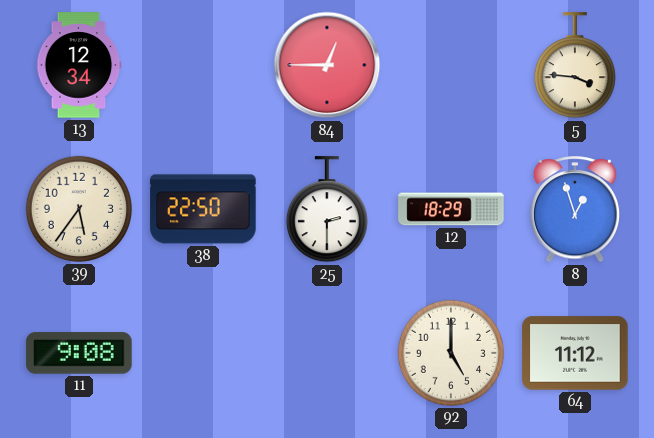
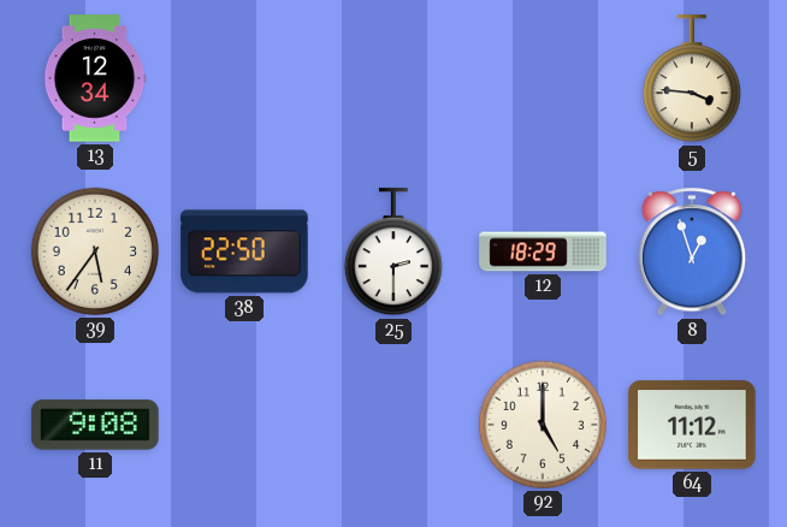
84: 12:45 -> none (327, 65)
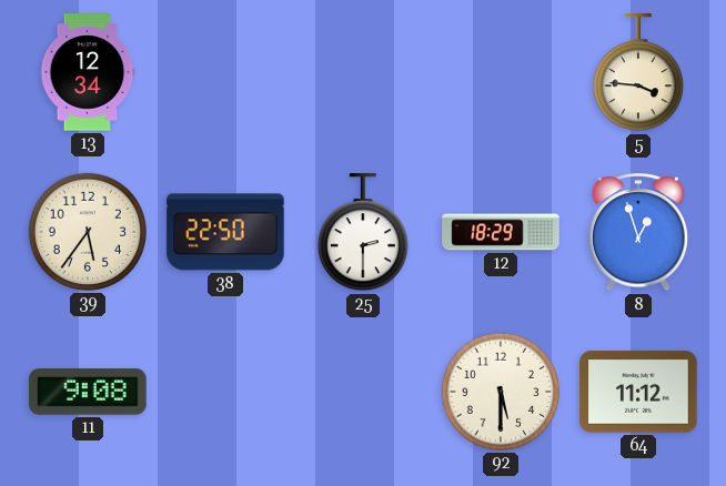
92: 5:00 -> 5:30 (501, 392)
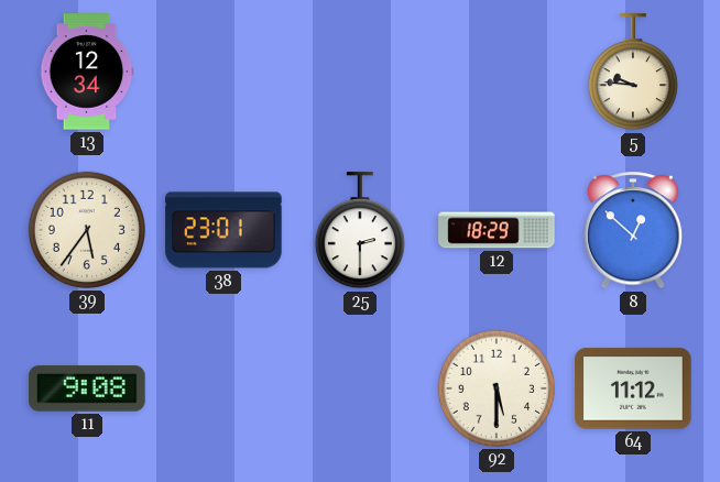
5: 3:46 -> 9:46 (633, 73)
38: 22:50 -> 23:01 (223, 230)
8: 12:57 -> 12:52 (633, 231)
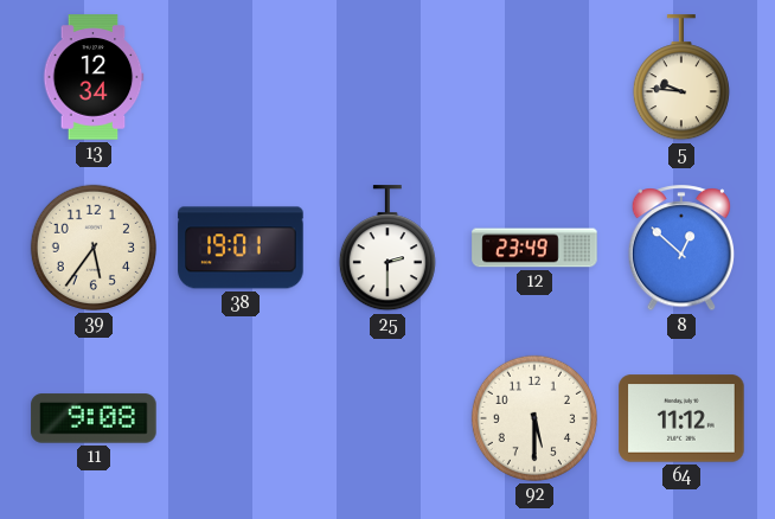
38: 23:01 -> 19:01 (241, 248)
12: 18:29 -> 23:49 (534, 248)
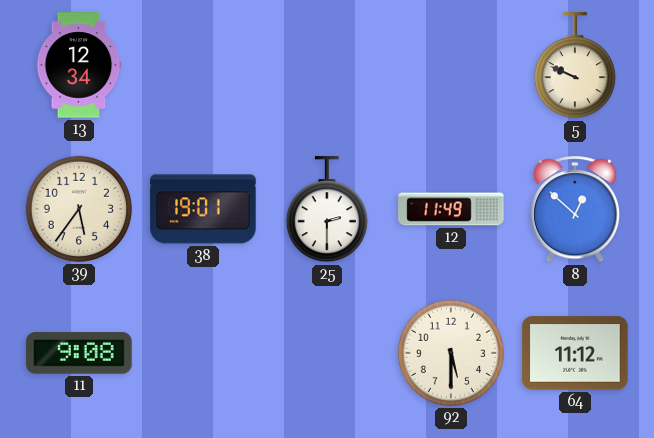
5: 9:46 -> 9:49 (575, 66)
12: 23:49 -> 11:49 (451, 209)
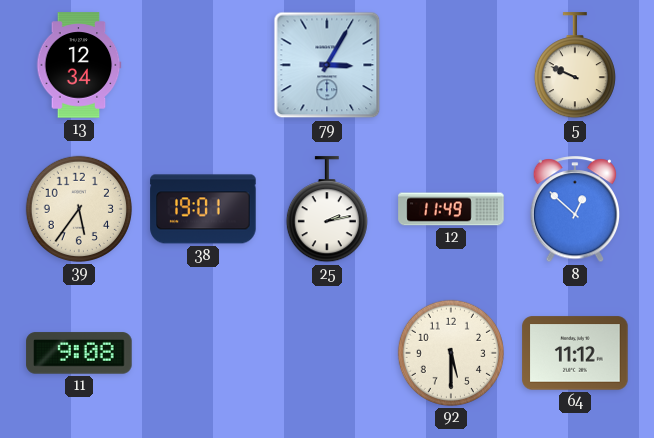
79: none -> 3:05 (327, 65)
25: 2:30 -> 2:13 (327, 210)
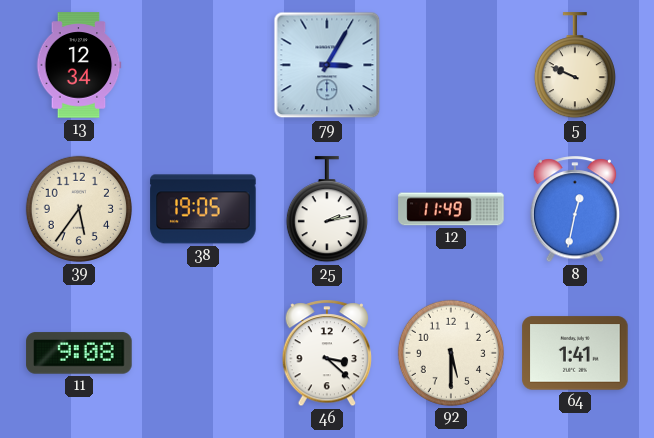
38: 19:01 -> 19:05 (203, 209)
8: 12:52 -> 12:32 (575, 210)
46: none -> 3:22 (327, 354)
64: 11:12 -> 1:41 (575, 353)
